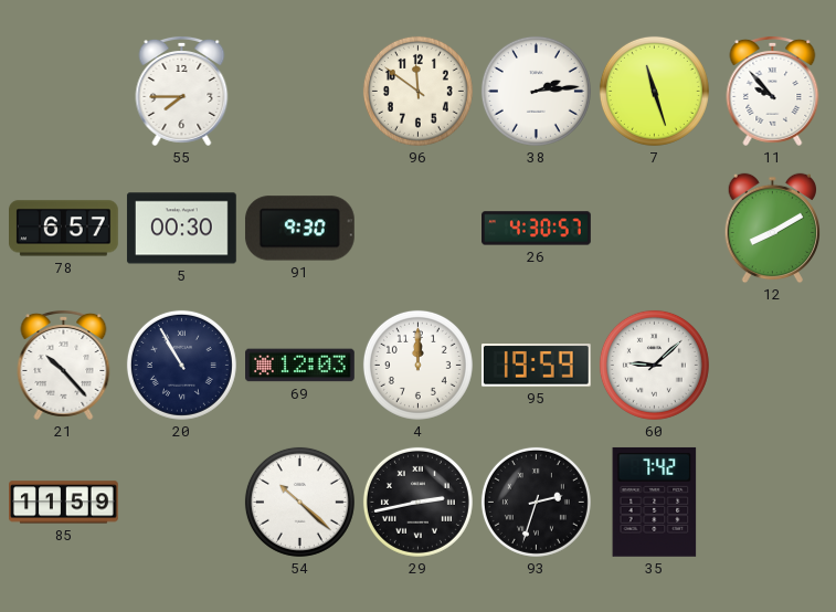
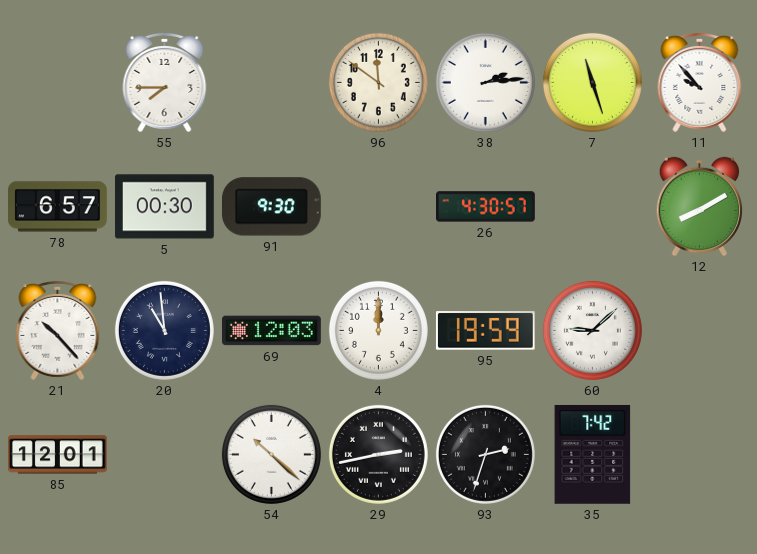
20: 10:55 -> 10:59 (164, 330)
85: 11:59 -> 12:01 (58, 455)
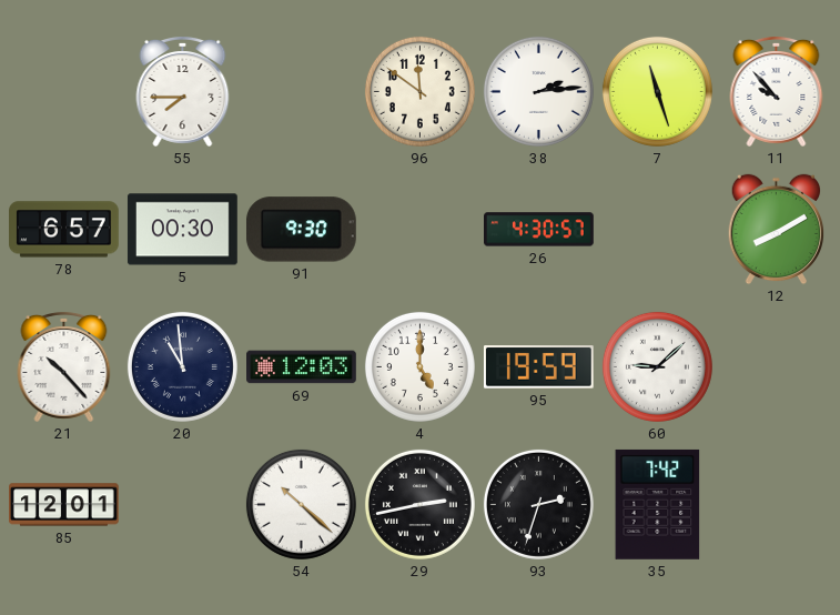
4: 12:00 -> 5:00 (419, 366)
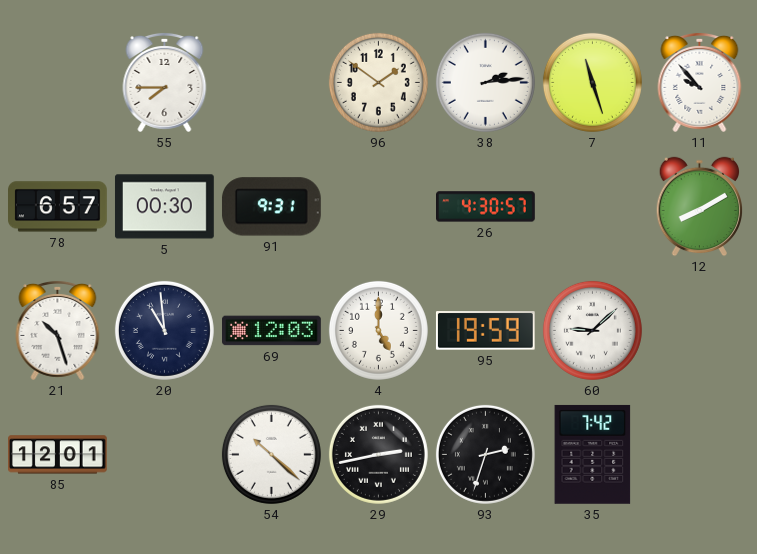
96: 11:51 -> 1:51 (378, 82)
91: 9:30 -> 9:31 (271, 207)
21: 10:23 -> 10:27 (58, 330)
